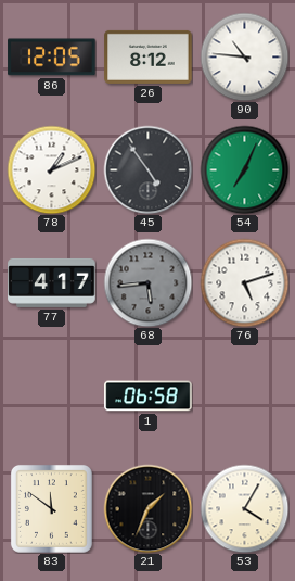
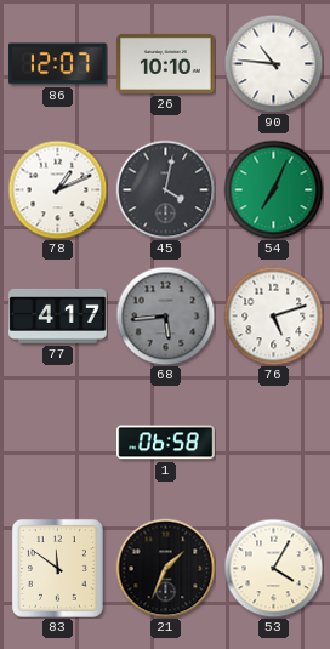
86: 12:05 -> 12:07 (58, 64)
26: 8:12 -> 10:10 (166, 63)
45: 4:54 -> 4:02 (165, 189)
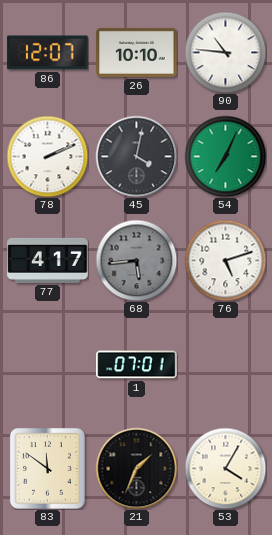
78: 1:11 -> 2:11 (47, 156)
1: 06:58 -> 07:01 (137, 365)
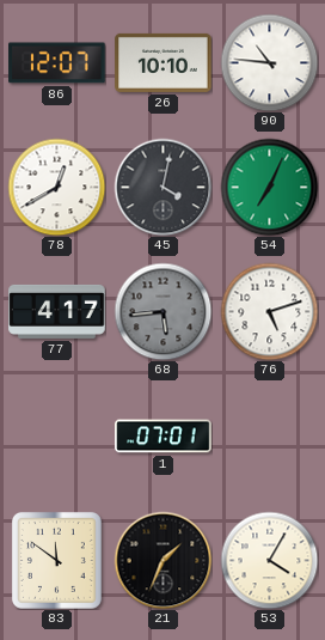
78: 2:11 -> 12:40 (56, 187)
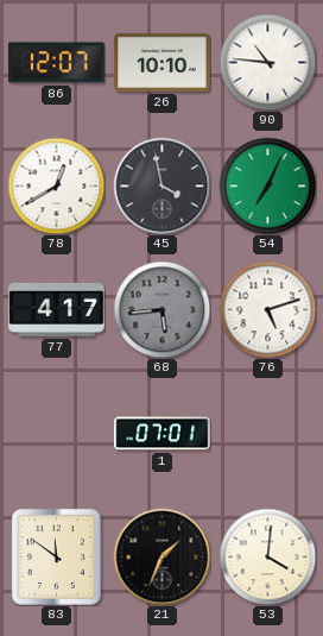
45: 4:02 -> 3:58 (161, 185)
53: 4:05 -> 4:01 (267, 556)
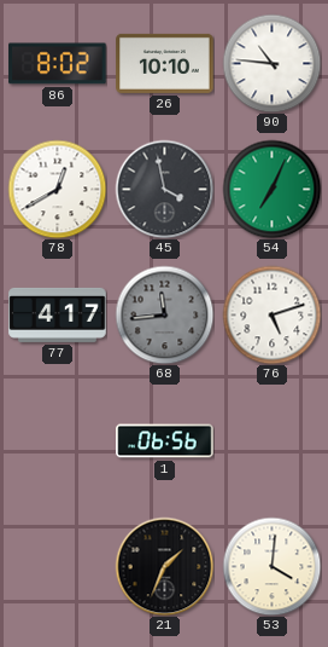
86: 12:07 -> 8:02 (58, 64)
68: 5:44 -> 11:44 (164, 314)
1: 07:01 -> 06:56 (165, 441)
83: 11:51 -> none (56, 556)
